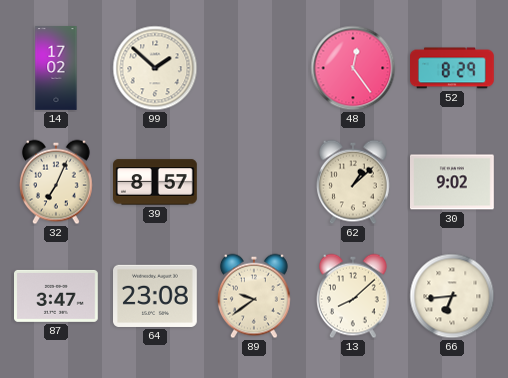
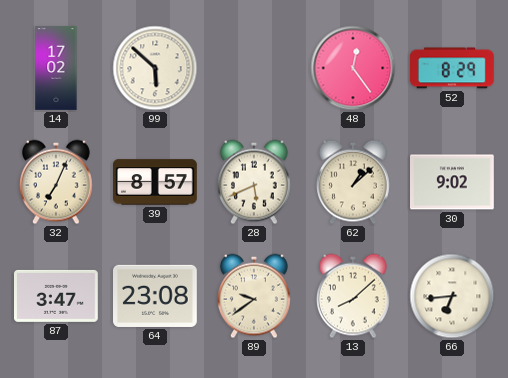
99: 1:52 -> 5:52 (155, 68)
28: none -> 5:41 (254, 182)
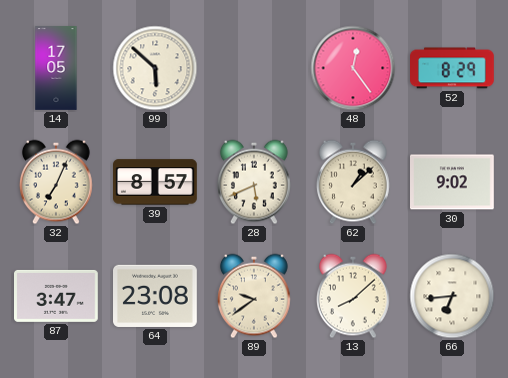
14: 17:02 -> 17:05 (56, 68)
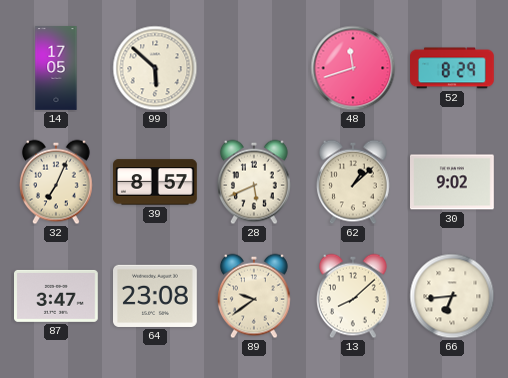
48: 12:24 -> 11:42 (353, 68)
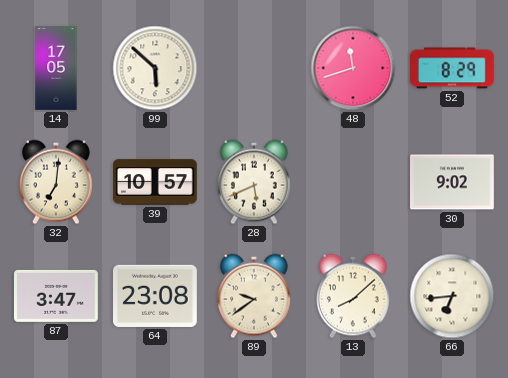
32: 7:04 -> 7:01 (56, 182)
39: 8:57 -> 10:57 (156, 182)
62: 1:08 -> none (353, 182)
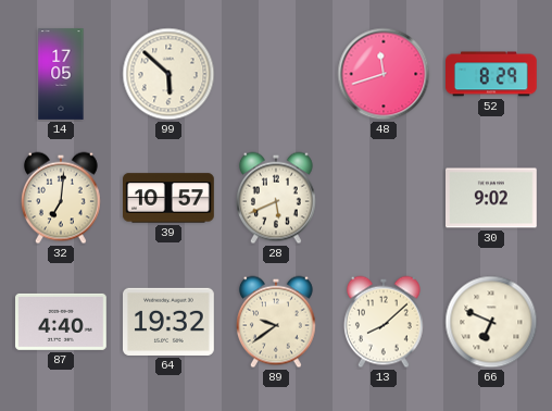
87: 3:47 -> 4:40 (62, 322)
64: 23:08 -> 19:32 (170, 322)
66: 6:44 -> 6:49 (491, 322)
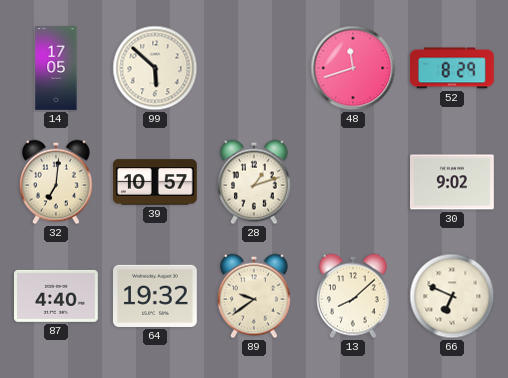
28: 5:41 -> 1:12 (254, 182)
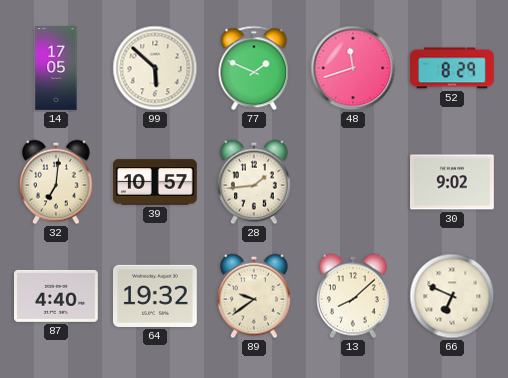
77: none -> 1:49 (254, 68)
28: 1:12 -> 1:44 (254, 182)
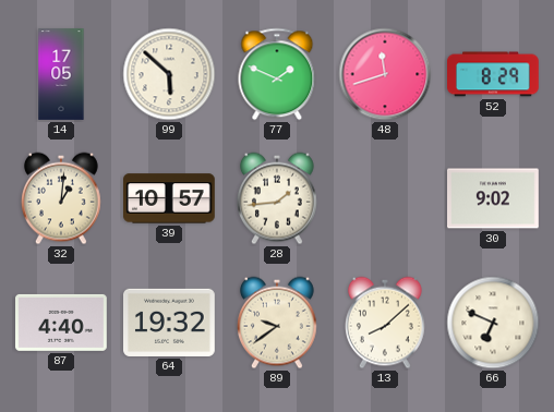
32: 7:01 -> 1:01 (61, 198)
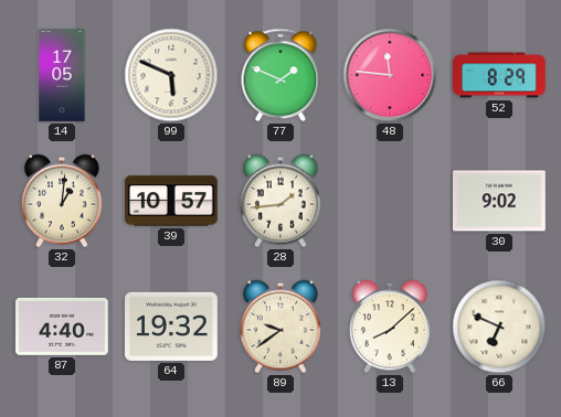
99: 5:52 -> 5:49 (171, 75)
48: 11:42 -> 11:46 (390, 75)
